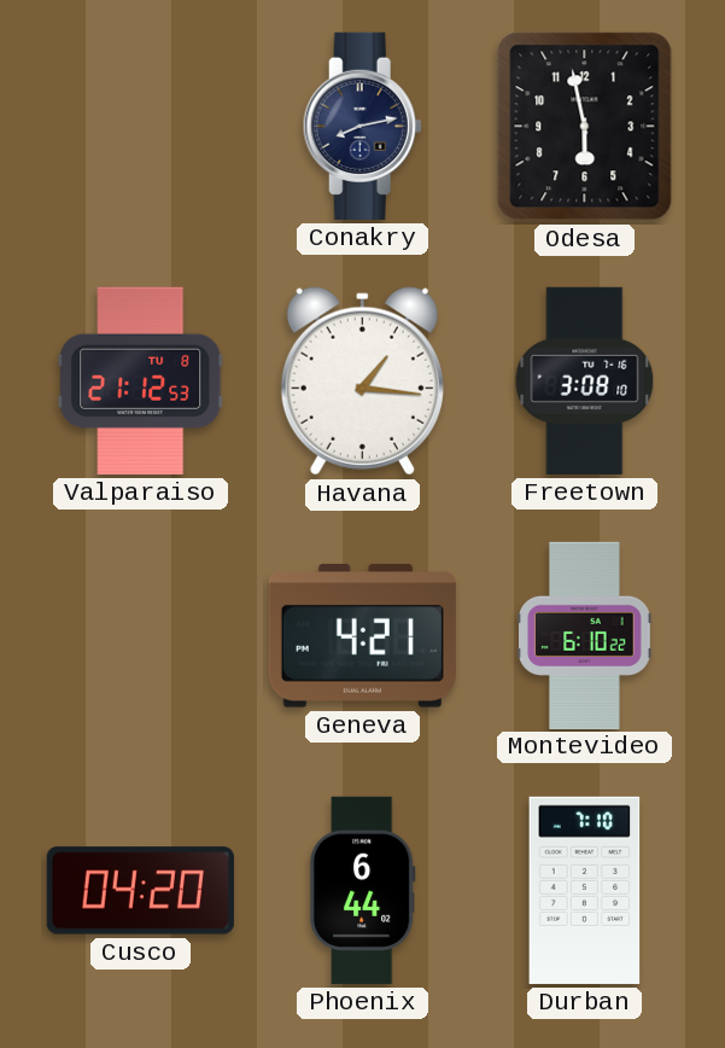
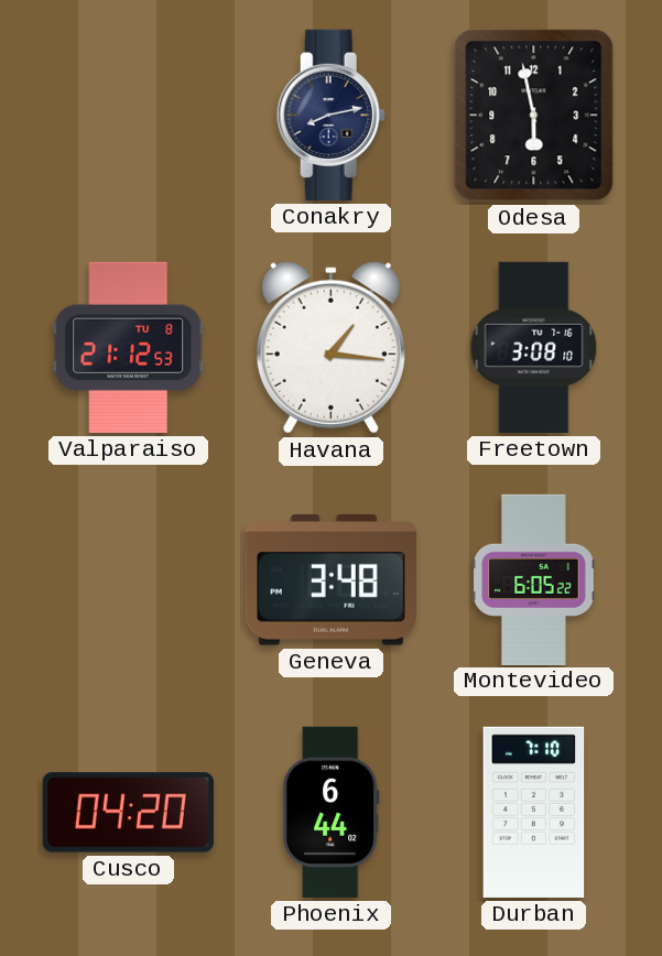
Geneva: 4:21 -> 3:48 (330, 580)
Montevideo: 6:10 -> 6:05 (534, 579)
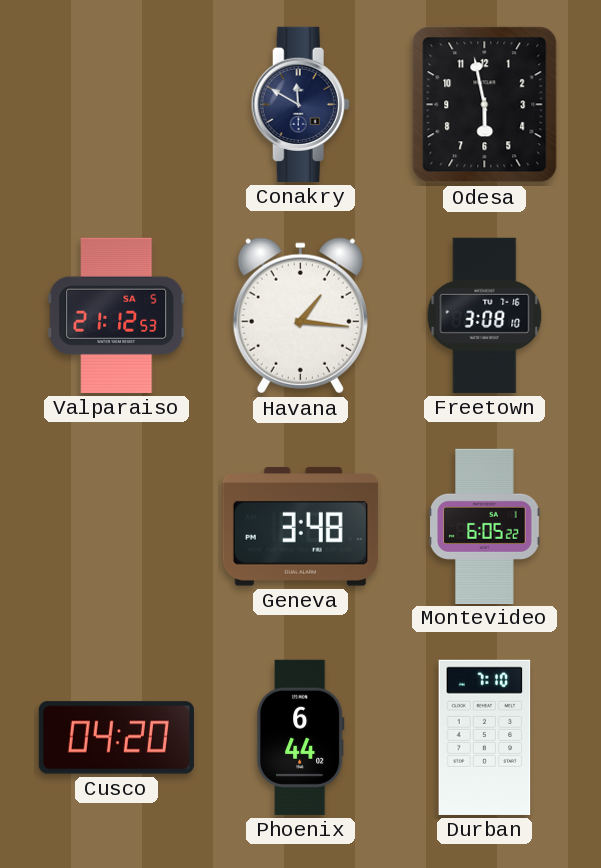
Conakry: 8:13 -> 11:50 (300, 104)
Valparaiso date: TU 8 -> SA 5 (117, 315)
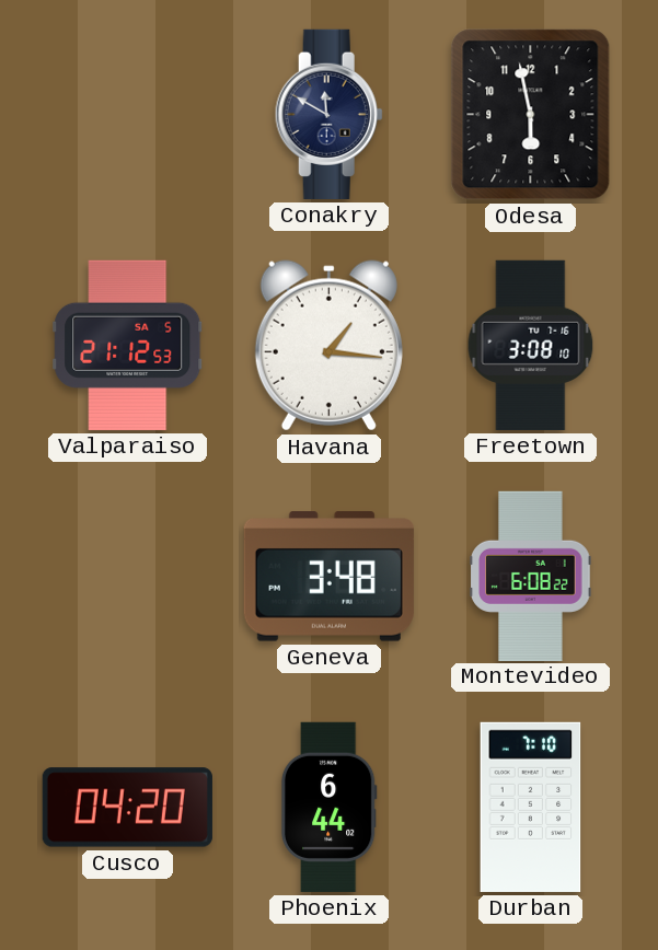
Montevideo: 6:05 -> 6:08 (531, 576)
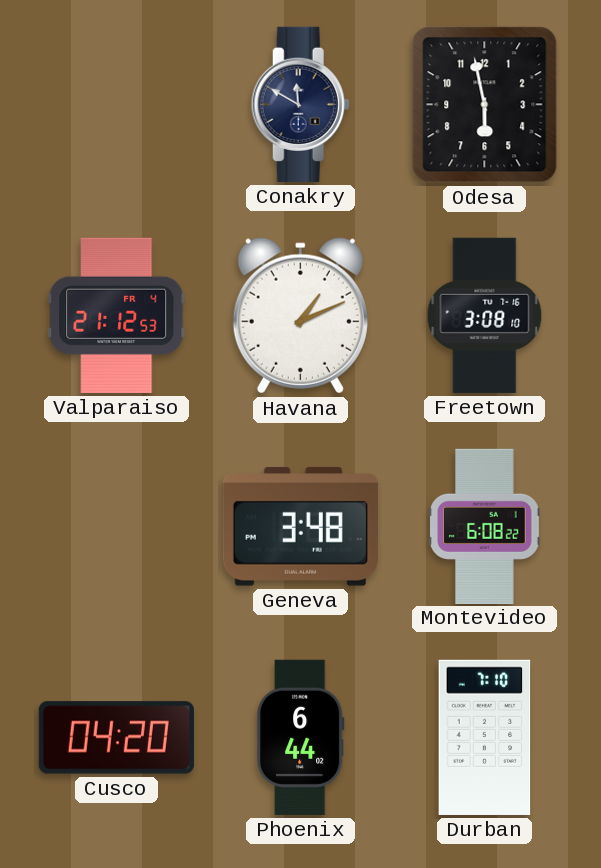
Valparaiso date: SA 5 -> FR 4 (117, 315)
Havana: 1:16 -> 1:11 (300, 316)
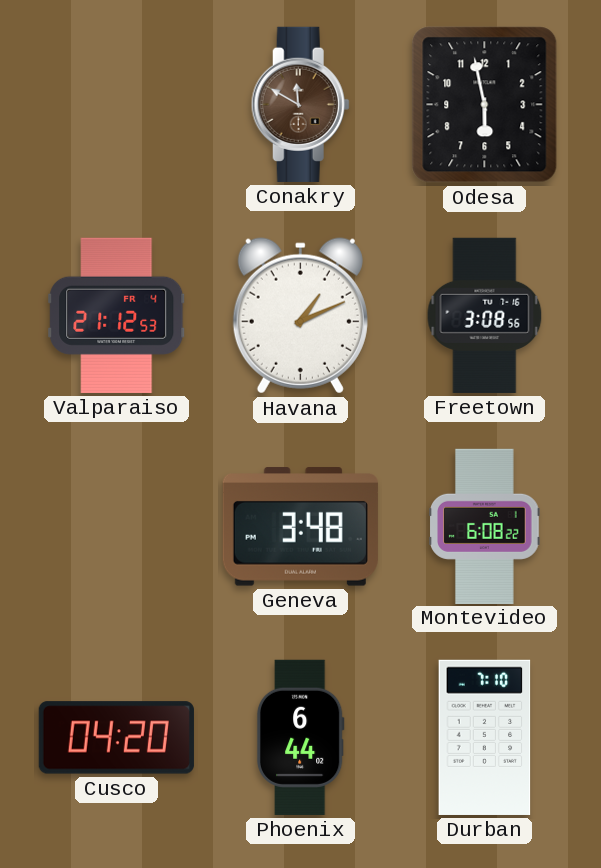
Conakry dial: navy -> brown (300, 104)
Freetown: 3:08:10 -> 3:08:56 (485, 315)
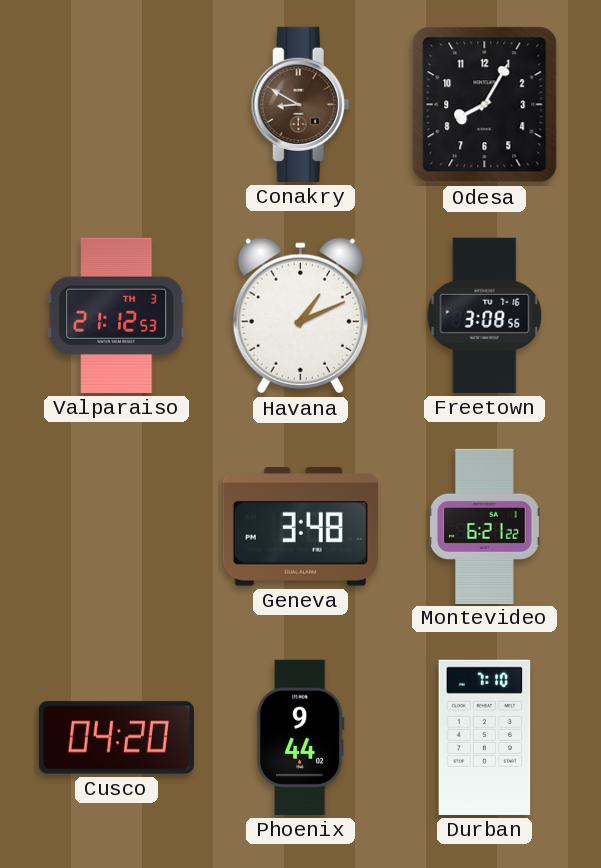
Conakry: 11:50 -> 8:50 (300, 104)
Odesa: 5:58 -> 8:05 (485, 105)
Valparaiso date: FR 4 -> TH 3 (117, 315)
Montevideo: 6:08 -> 6:21 (485, 526)
Phoenix: 6:44 -> 9:44 (300, 737)
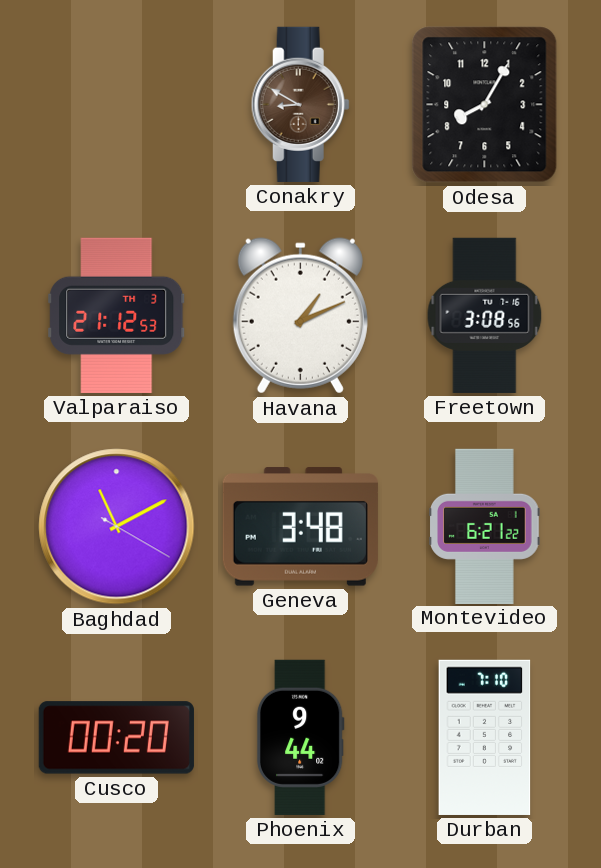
Baghdad: none -> 11:10 (117, 527)
Cusco: 04:20 -> 00:20 (116, 738)
